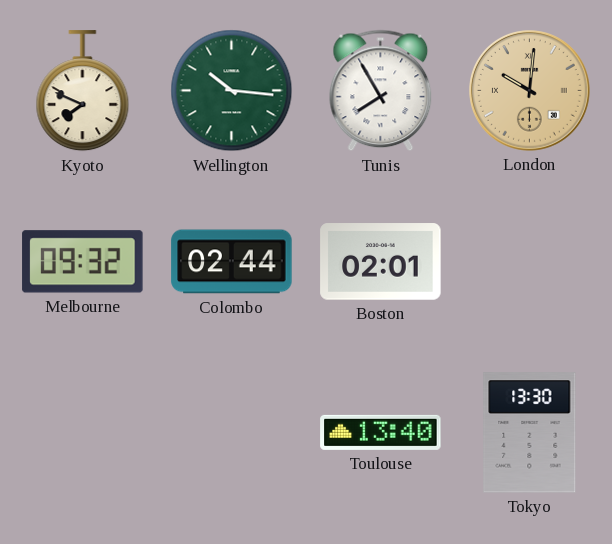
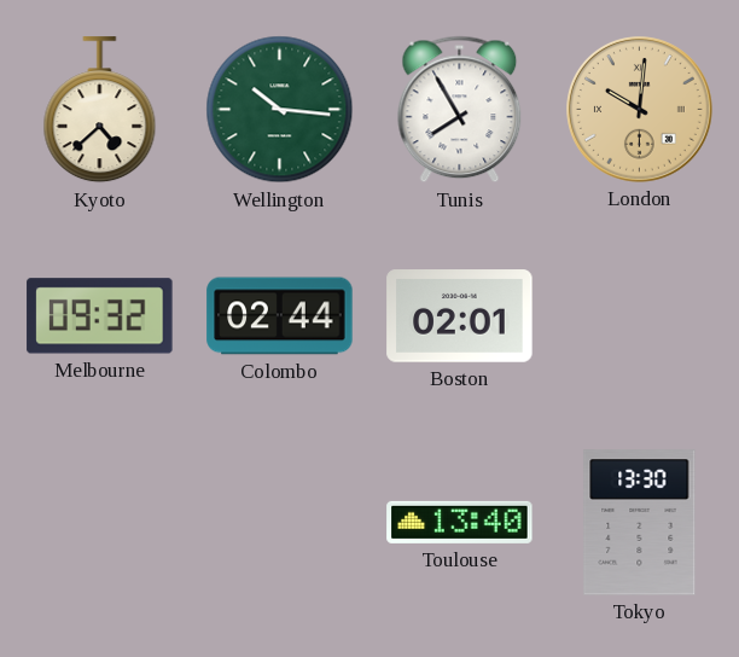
Kyoto: 7:49 -> 4:38 (100, 110)
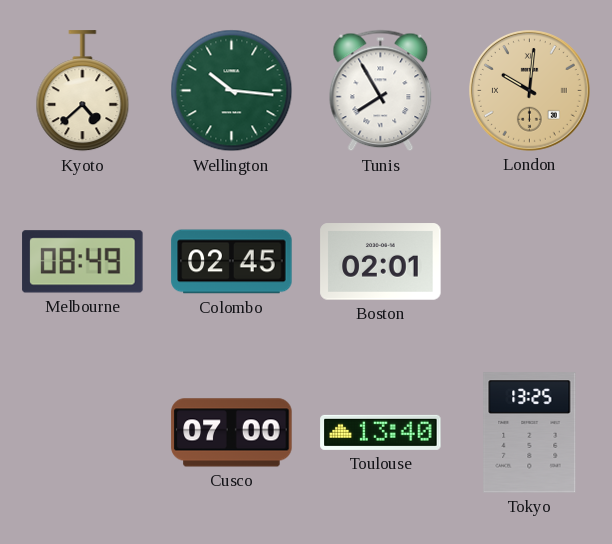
Melbourne: 09:32 -> 08:49 (83, 262)
Colombo: 02:44 -> 02:45 (232, 262)
Cusco: none -> 07:00 (232, 433)
Tokyo: 13:30 -> 13:25 (530, 433)
